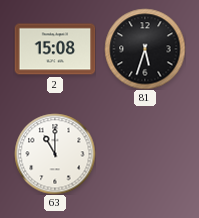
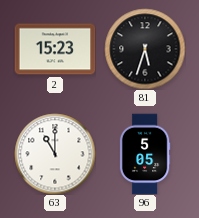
2: 15:08 -> 15:23 (55, 49)
96: none -> 5:05 (145, 154)
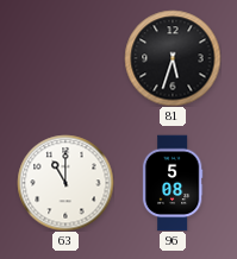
2: 15:23 -> none (55, 49)
96: 5:05 -> 5:08 (173, 183)
